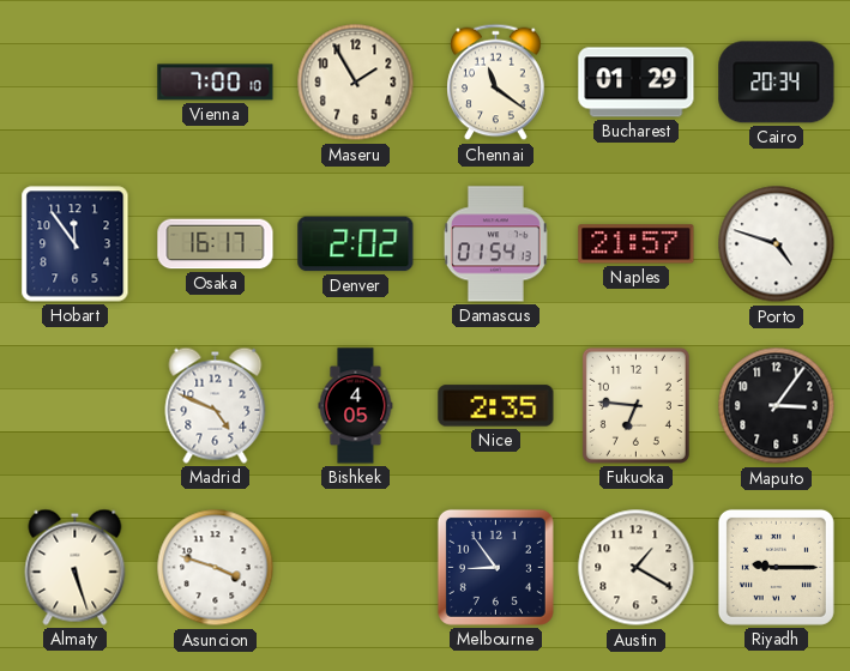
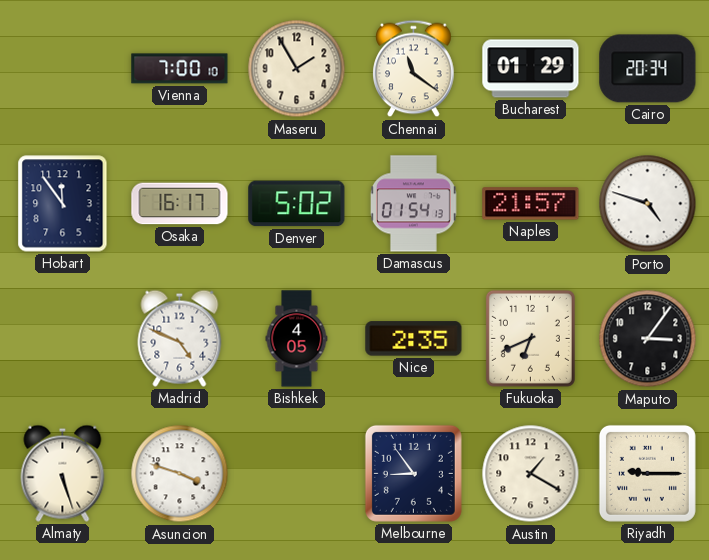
Denver: 2:02 -> 5:02 (297, 204)
Fukuoka: 6:46 -> 6:41 (530, 338)
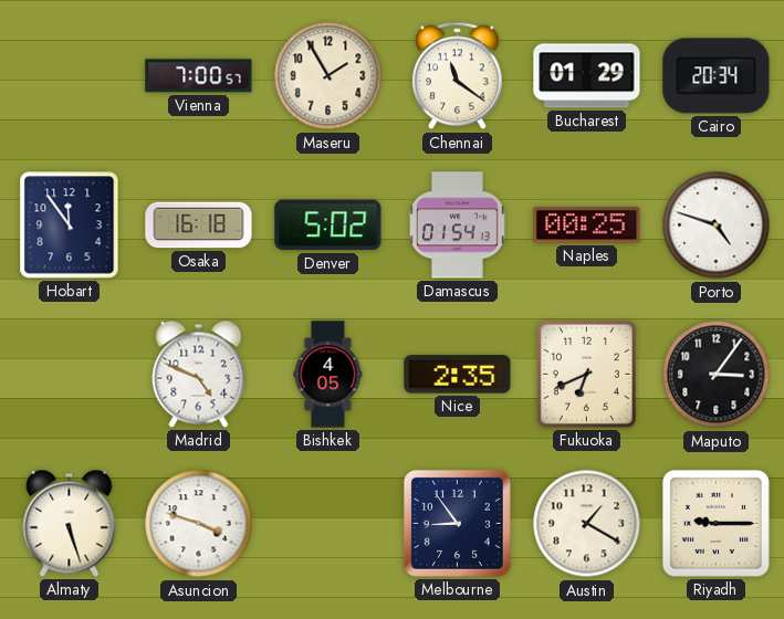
Vienna: 7:00:10 -> 7:00:57 (199, 76)
Osaka: 16:17 -> 16:18 (199, 225)
Naples: 21:57 -> 00:25 (587, 225)
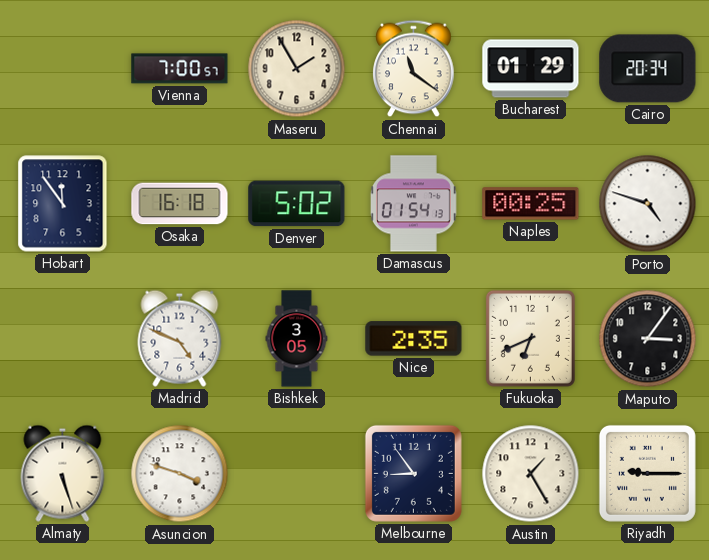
Bishkek: 4:05 -> 3:05 (297, 339)
Austin: 1:20 -> 1:25 (531, 474)
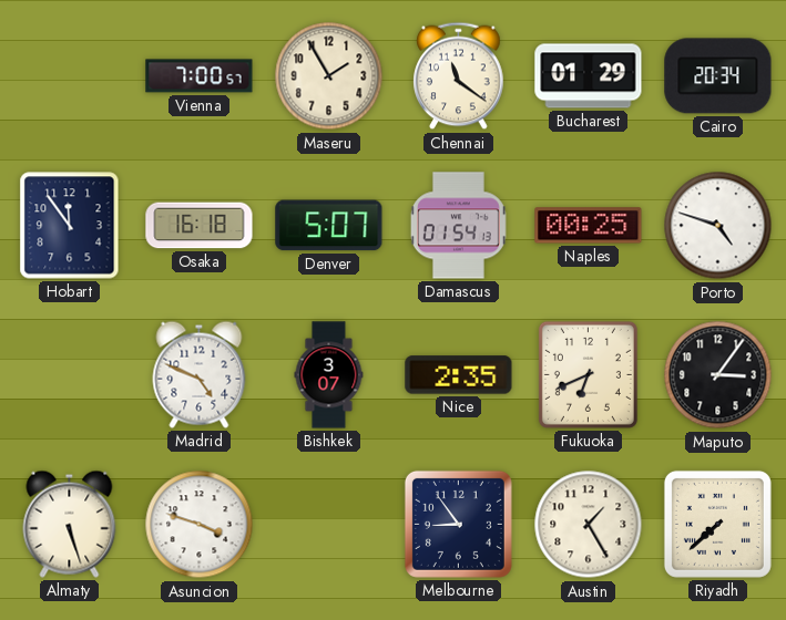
Denver: 5:02 -> 5:07 (329, 226)
Bishkek: 3:05 -> 3:07 (329, 375)
Riyadh: 9:15 -> 7:38 (717, 524)
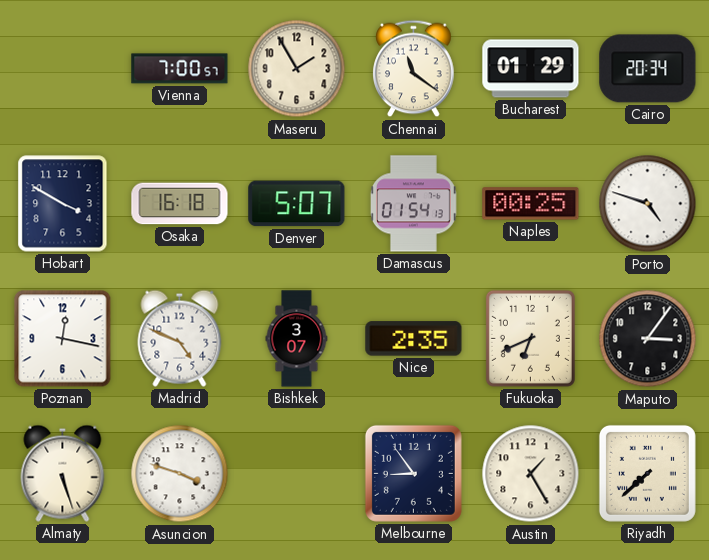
Hobart: 11:54 -> 3:50 (63, 204)
Poznan: none -> 12:17 (63, 339)
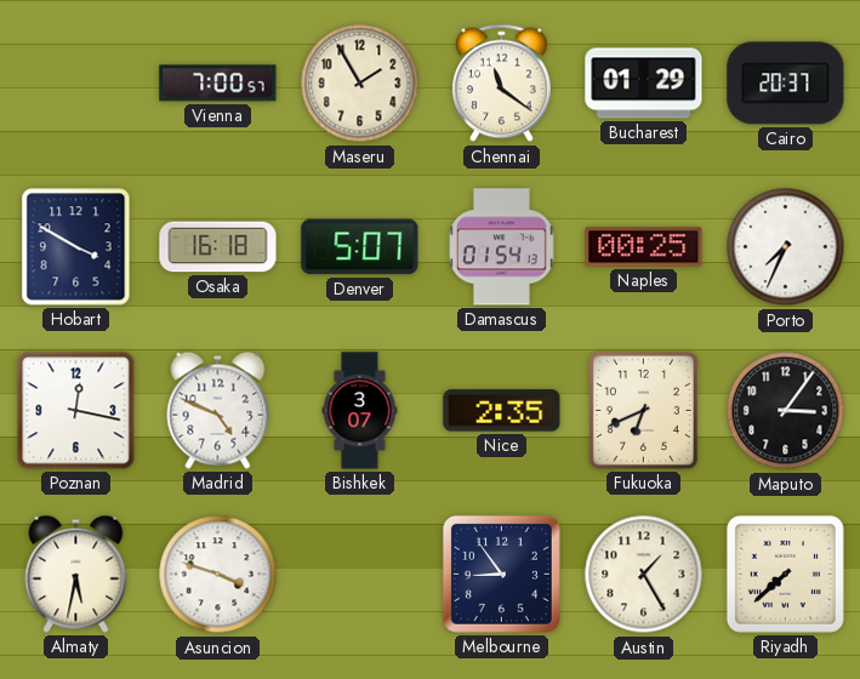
Cairo: 20:34 -> 20:37 (786, 84)
Porto: 4:48 -> 7:34 (786, 247)
Almaty: 5:27 -> 5:32 (76, 574)
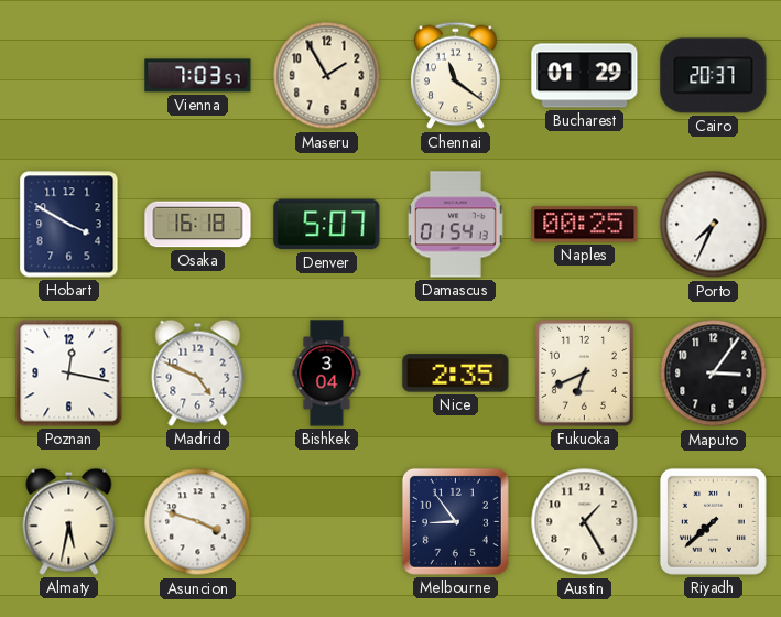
Vienna: 7:00 -> 7:03 (198, 76)
Bishkek: 3:07 -> 3:04 (327, 374)
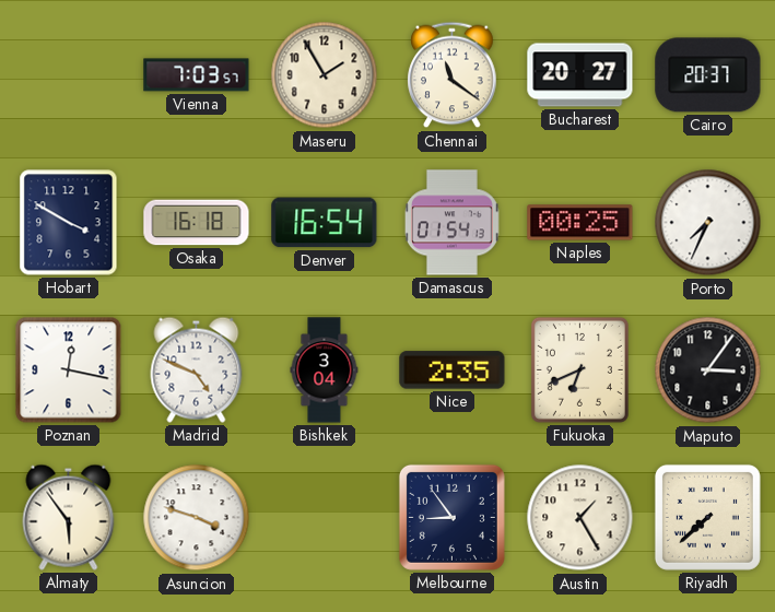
Bucharest: 01:29 -> 20:27 (580, 75)
Denver: 5:07 -> 16:54 (325, 223)
Almaty: 5:32 -> 5:54 (69, 517)
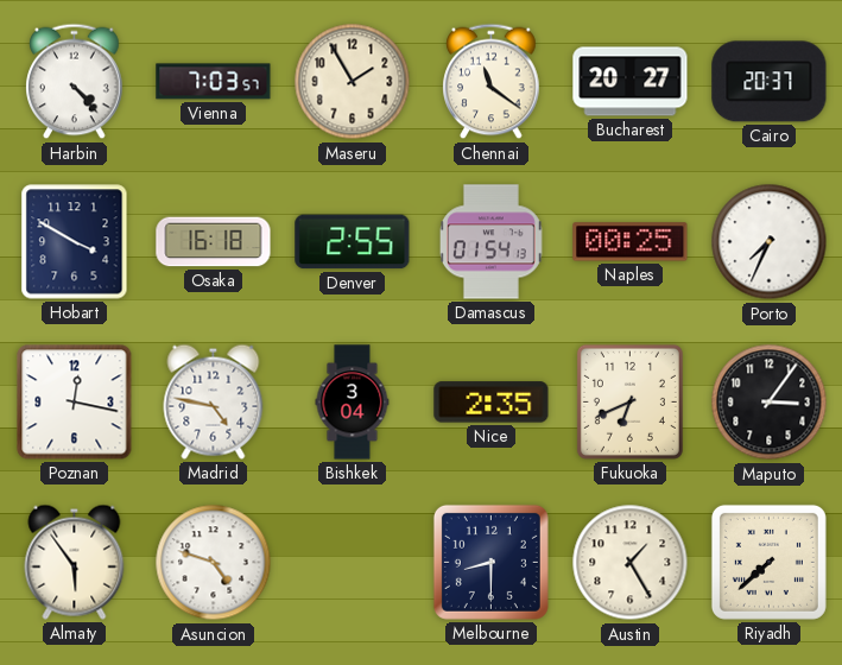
Harbin: none -> 4:23 (75, 82)
Denver: 16:54 -> 2:55 (353, 242)
Madrid: 4:49 -> 4:47 (214, 401)
Asuncion: 3:48 -> 4:48 (214, 563)
Melbourne: 8:54 -> 8:30 (490, 562)
